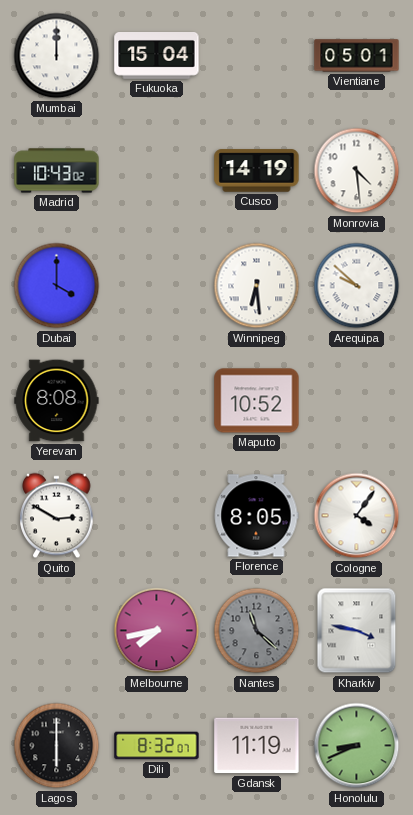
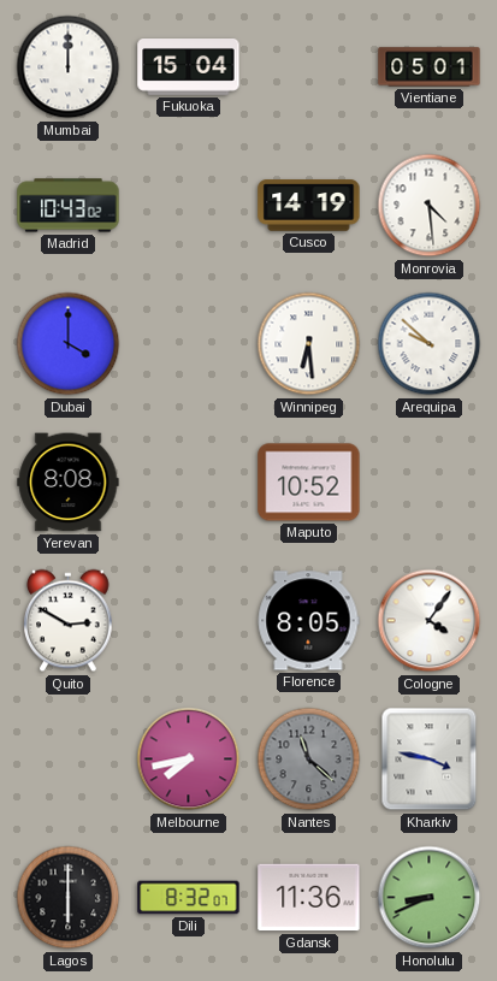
Gdansk: 11:19 -> 11:36 (309, 898)
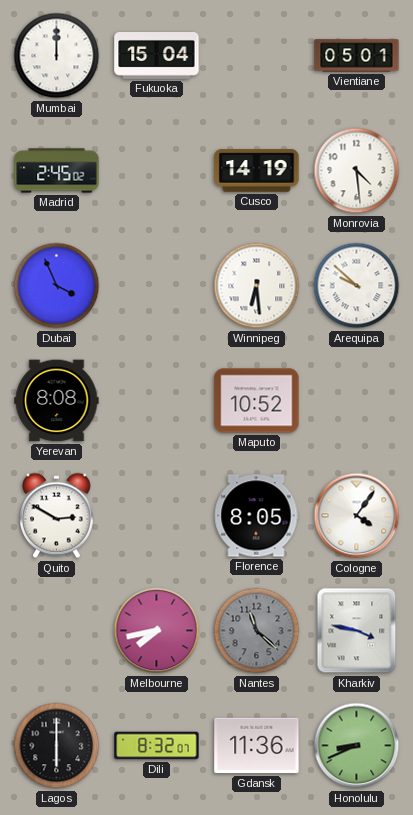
Madrid: 10:43 -> 2:45 (57, 171)
Dubai: 4:00 -> 3:56 (57, 286)
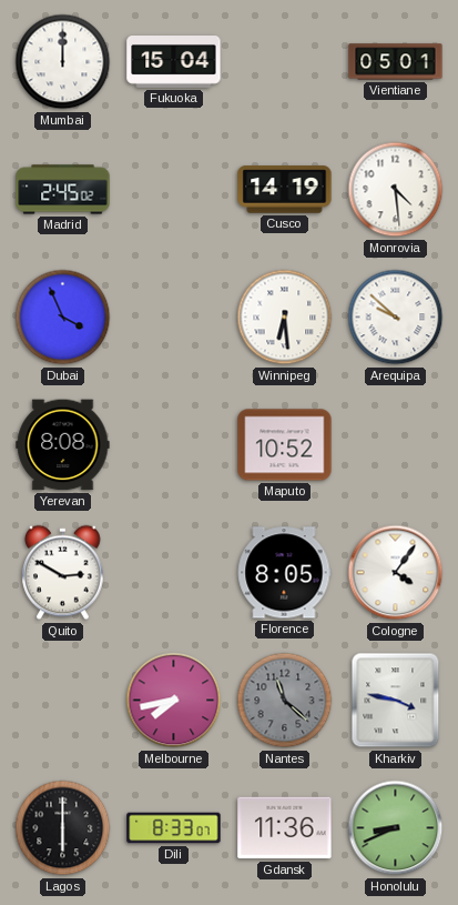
Dili: 8:32 -> 8:33 (174, 828)
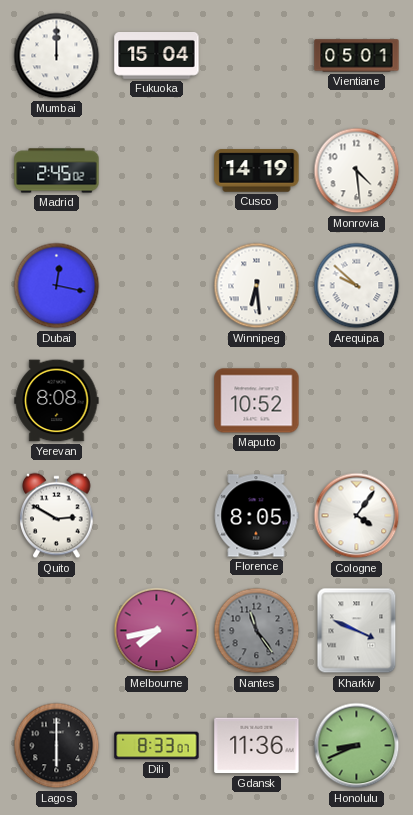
Dubai: 3:56 -> 12:17 (57, 286)
Nantes: 11:22 -> 11:24 (257, 631)
Kharkiv: 3:47 -> 3:49 (357, 631)
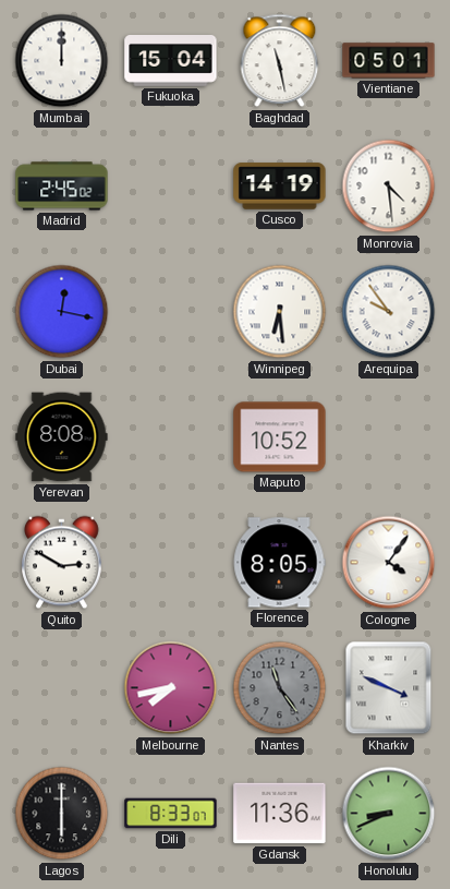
Baghdad: none -> 11:28 (280, 61)
Arequipa: 9:52 -> 9:54 (389, 312)
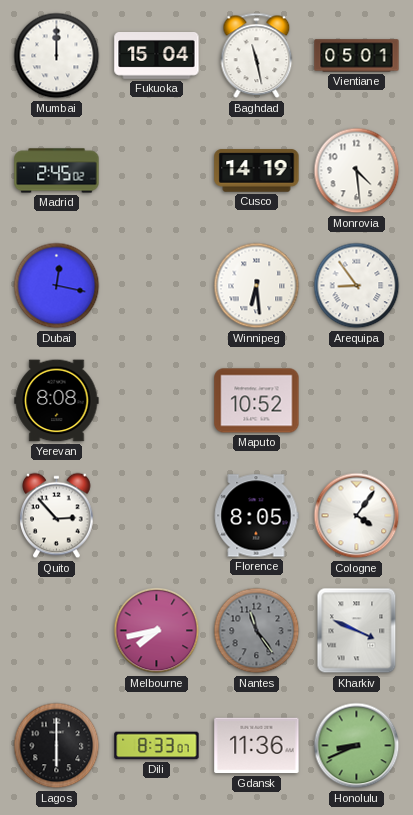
Arequipa: 9:54 -> 8:54 (357, 286)
Quito: 2:50 -> 2:53 (57, 516)
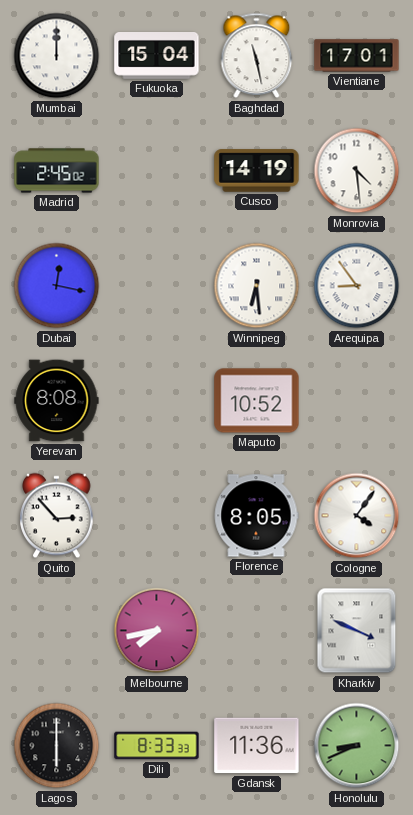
Vientiane: 05:01 -> 17:01 (357, 56)
Nantes: 11:24 -> none (257, 631)
Dili: 8:33:07 -> 8:33:33 (157, 746)
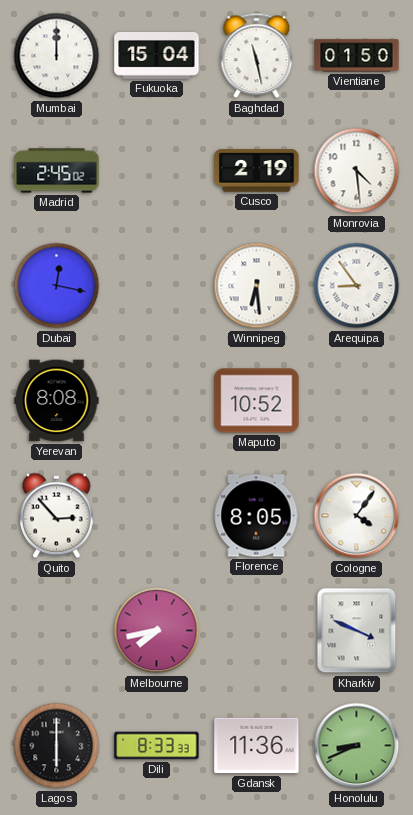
Vientiane: 17:01 -> 01:50 (357, 56)
Cusco: 14:19 -> 2:19 (257, 171)
